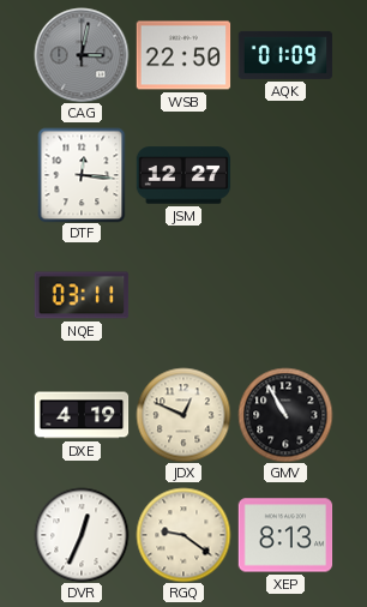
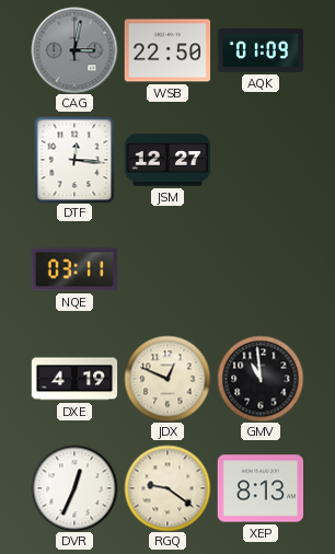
GMV: 10:55 -> 10:59 (261, 379)
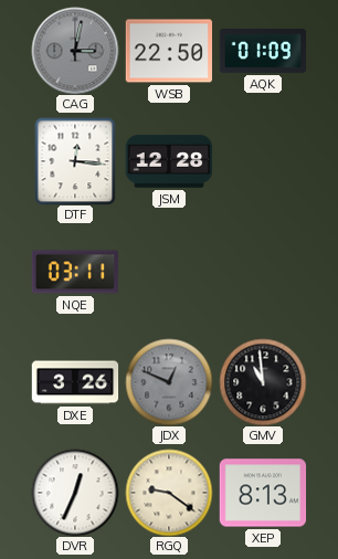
JSM: 12:27 -> 12:28 (169, 161)
DXE: 4:19 -> 3:26 (75, 382)
JDX dial: cream -> grey (169, 382)
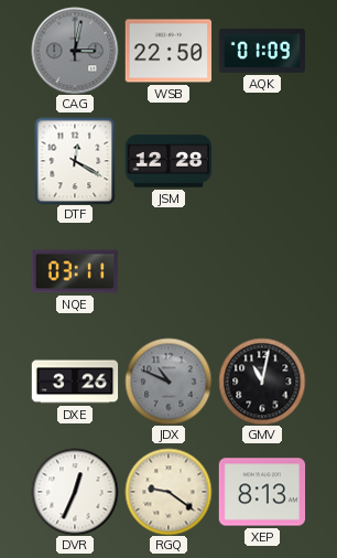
DTF: 12:16 -> 12:20 (75, 161)
JDX: 12:49 -> 10:49 (168, 382)
GMV: 10:59 -> 11:02 (262, 382)
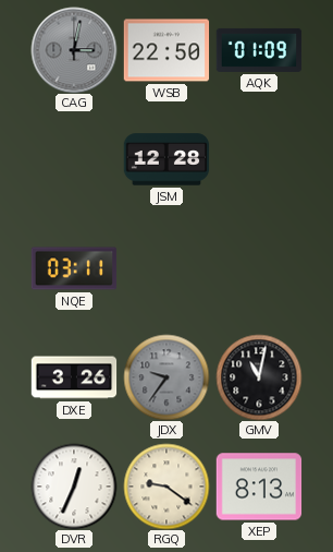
DTF: 12:20 -> none (75, 161)
JDX: 10:49 -> 9:36 (166, 377)
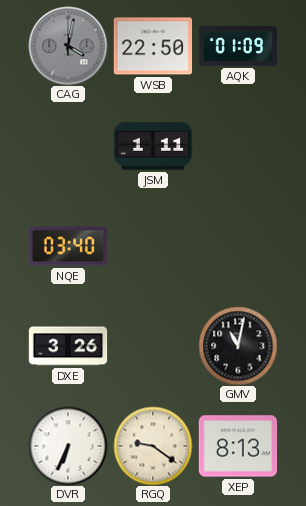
CAG: 3:02 -> 4:02 (68, 46)
JSM: 12:28 -> 1:11 (153, 146)
NQE: 03:11 -> 03:40 (68, 246)
JDX: 9:36 -> none (166, 377)
DVR: 12:34 -> 6:34 (68, 446)
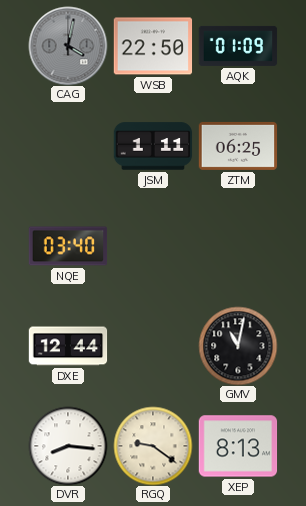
ZTM: none -> 06:25 (238, 146)
DXE: 3:26 -> 12:44 (68, 346)
DVR: 6:34 -> 8:16 (68, 446)
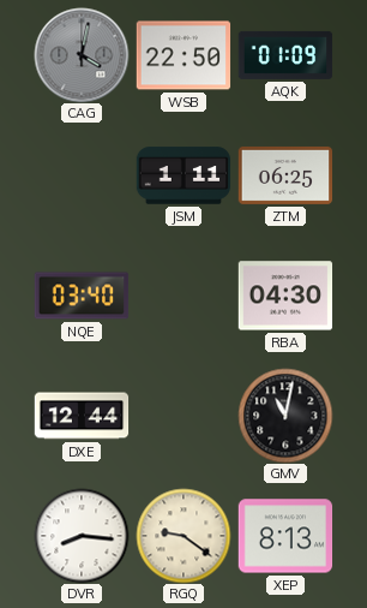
RBA: none -> 04:30 (285, 296)
